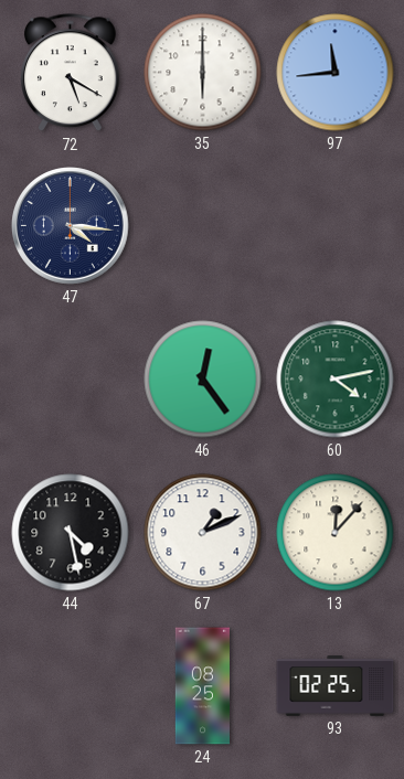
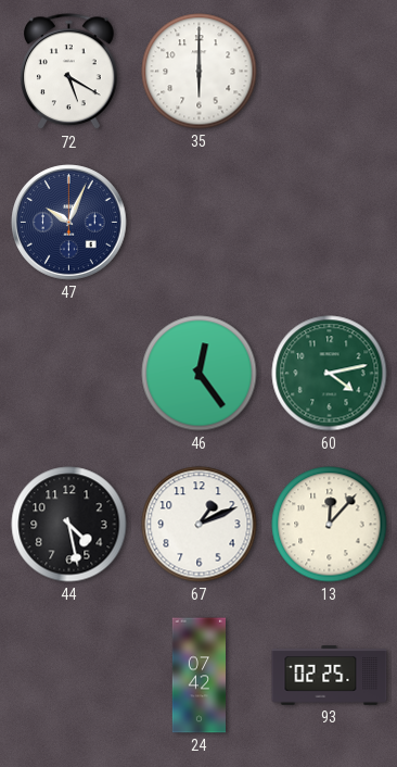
97: 11:44 -> none (336, 73)
47: 4:16 -> 10:04 (69, 223)
24: 08:25 -> 07:42 (198, 676)
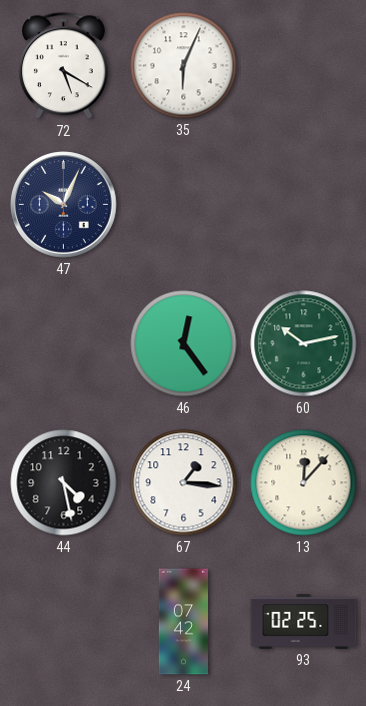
35: 6:00 -> 6:04 (184, 66)
60: 4:13 -> 10:13 (304, 344)
67: 1:11 -> 1:16 (184, 483)
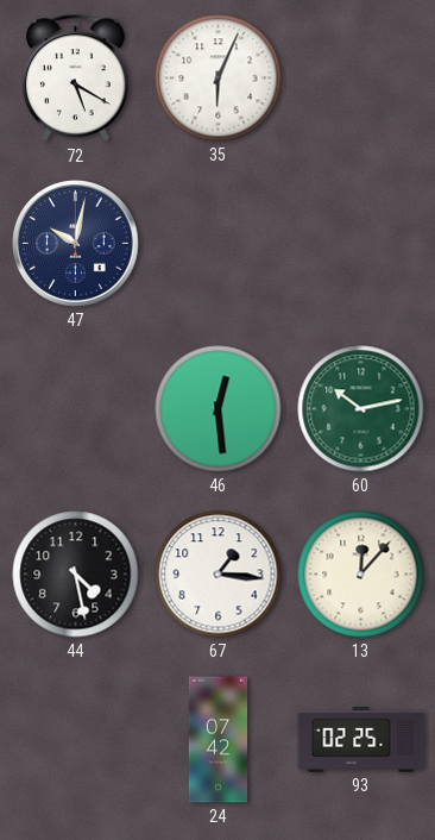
47: 10:04 -> 10:02 (76, 244)
46: 12:24 -> 12:29 (219, 409)
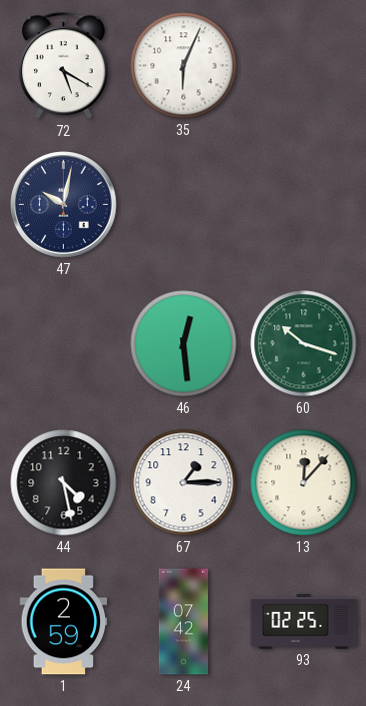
60: 10:13 -> 10:18 (304, 344)
67: 1:16 -> 1:15 (184, 483)
1: none -> 2:59 (64, 622)
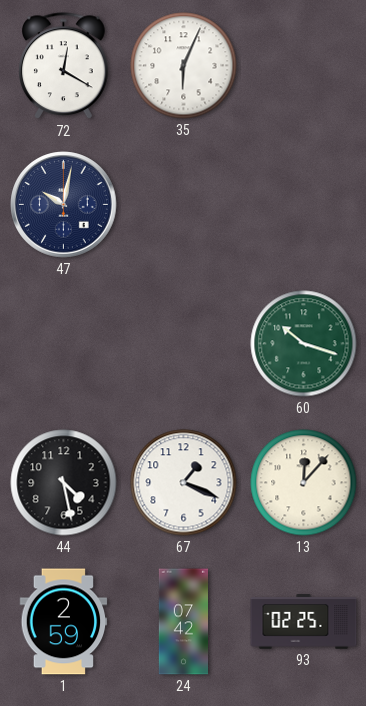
72: 5:20 -> 12:20 (64, 66)
46: 12:29 -> none (184, 344)
67: 1:15 -> 1:19 (184, 483)
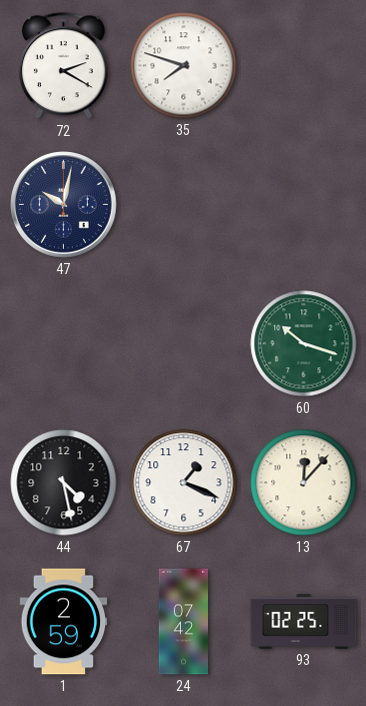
72: 12:20 -> 2:20 (64, 66)
35: 6:04 -> 7:48 (184, 66)
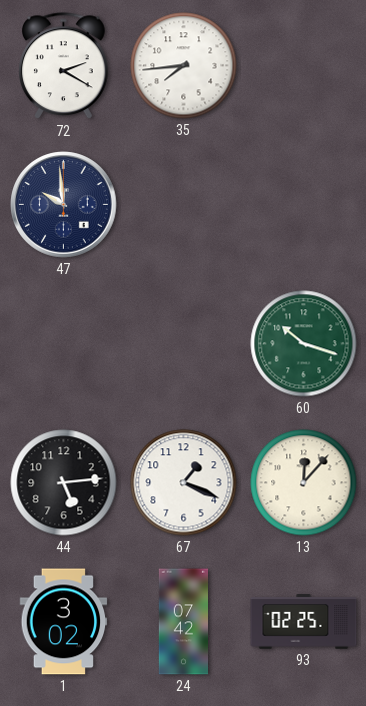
35: 7:48 -> 7:44 (184, 66)
47: 10:02 -> 9:59 (64, 205)
44: 4:28 -> 5:14 (64, 483)
1: 2:59 -> 3:02 (64, 622)
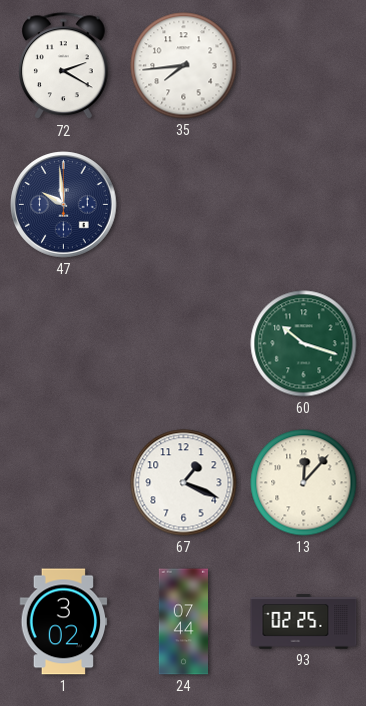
44: 5:14 -> none (64, 483)
24: 07:42 -> 07:44 (183, 622)
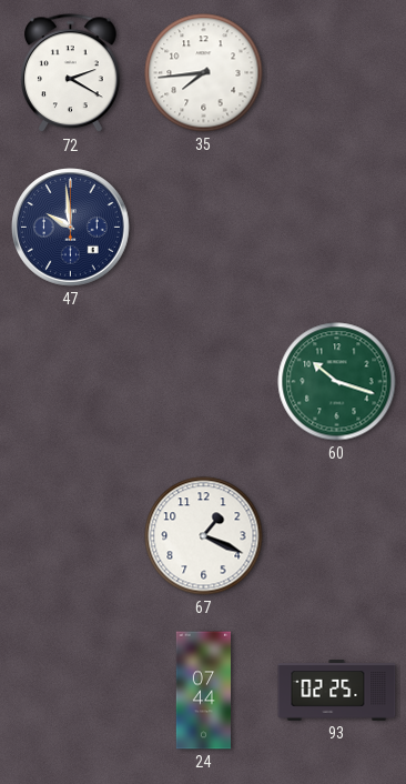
13: 12:07 -> none (304, 483)
1: 3:02 -> none (64, 622)
